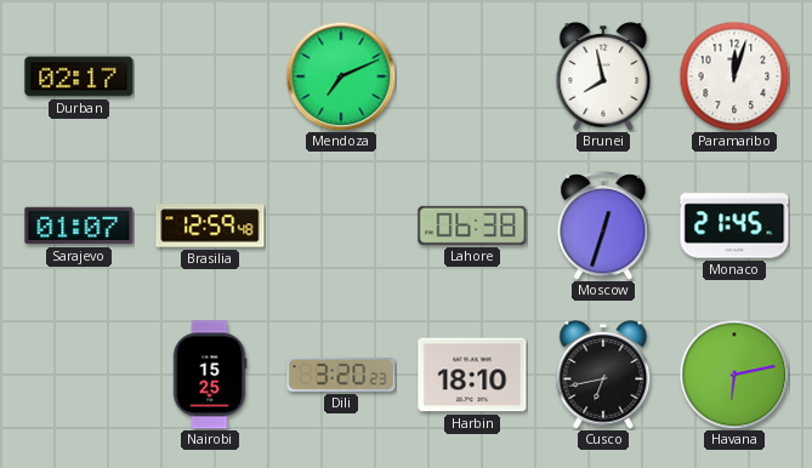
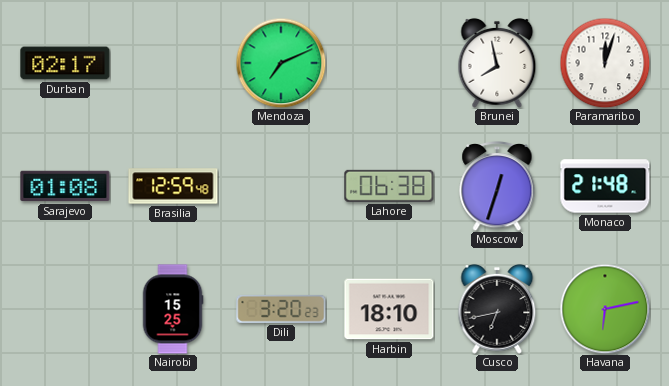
Sarajevo: 01:07 -> 01:08 (65, 186)
Monaco: 21:45 -> 21:48 (605, 186)
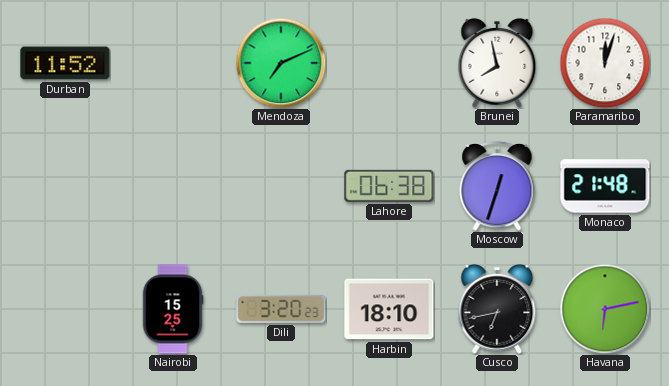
Durban: 02:17 -> 11:52 (65, 63)
Sarajevo: 01:08 -> none (65, 186)
Brasilia: 12:59 -> none (173, 186)
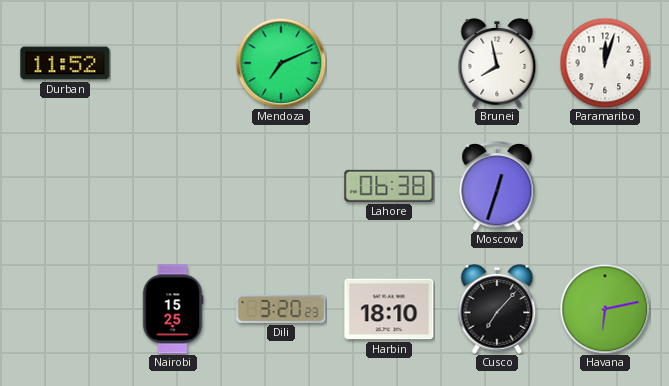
Monaco: 21:48 -> none (605, 186)
Cusco: 6:43 -> 7:07 (497, 309)
